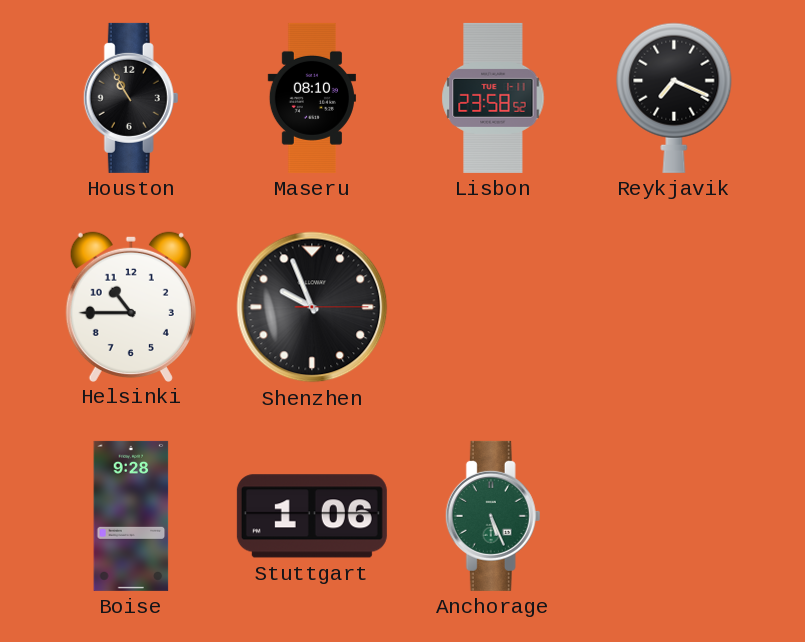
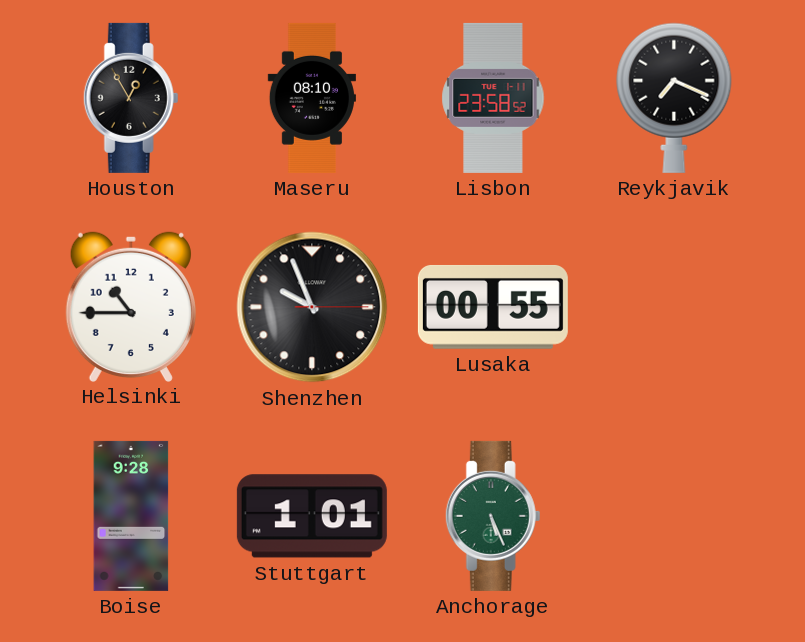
Houston: 10:55 -> 12:55 (131, 98)
Lusaka: none -> 00:55 (493, 307)
Stuttgart: 1:06 -> 1:01 (312, 516)
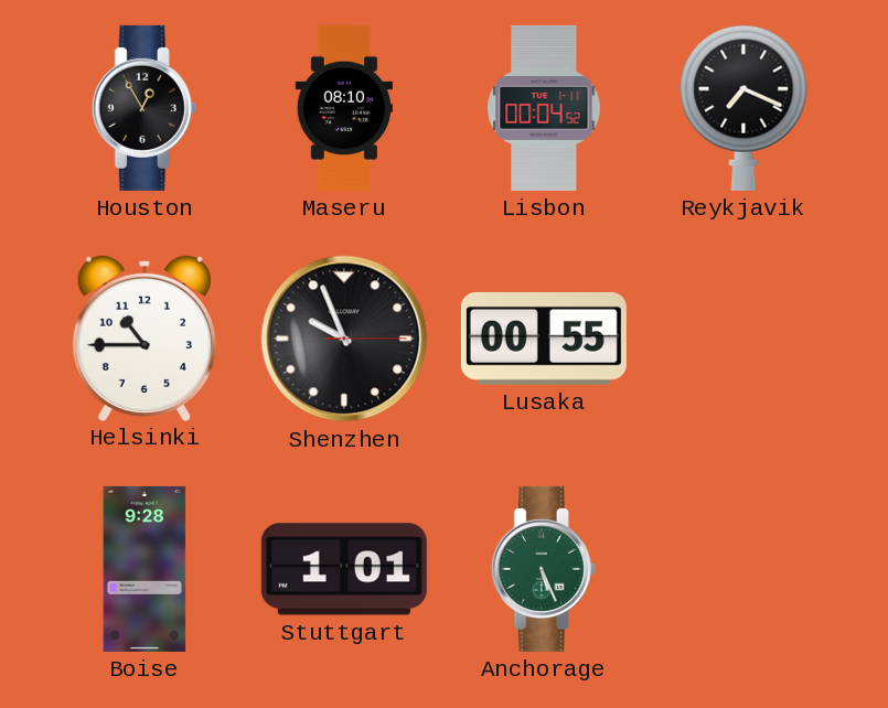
Lisbon: 23:58 -> 00:04 (544, 108)
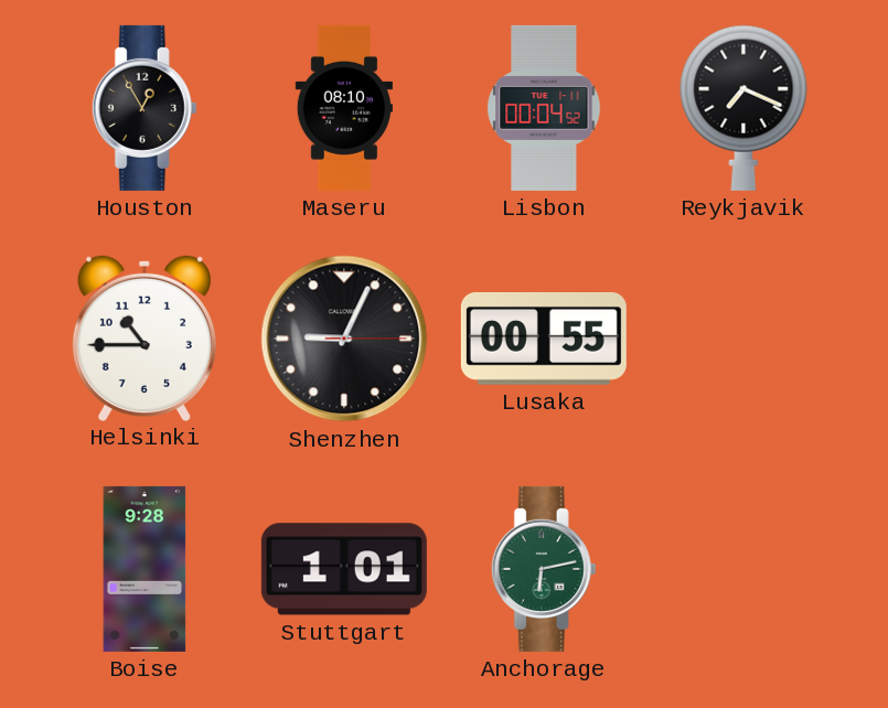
Shenzhen: 9:56 -> 9:04 (344, 339)
Anchorage: 5:26 -> 6:13 (544, 569)
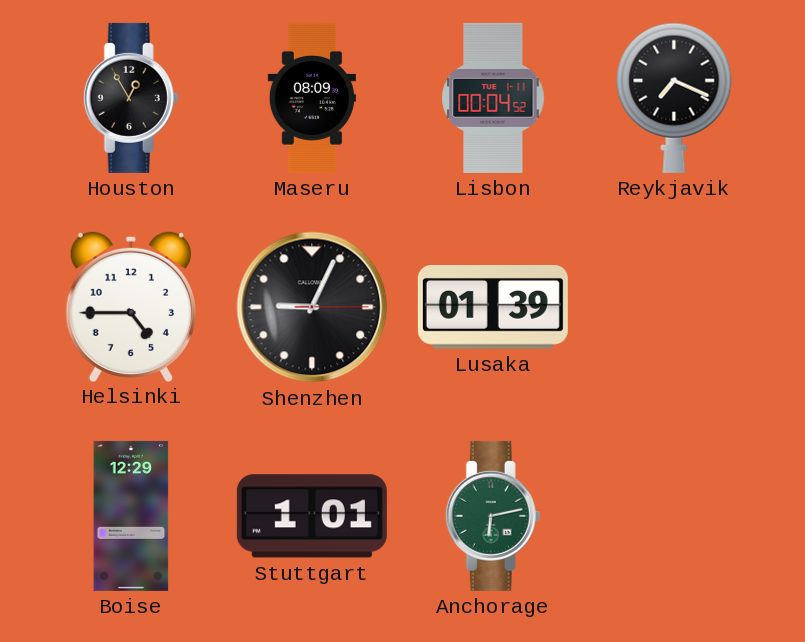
Maseru: 08:10 -> 08:09 (312, 98)
Helsinki: 10:45 -> 4:45 (131, 306)
Lusaka: 00:55 -> 01:39 (493, 307)
Boise: 9:28 -> 12:29 (131, 516)
